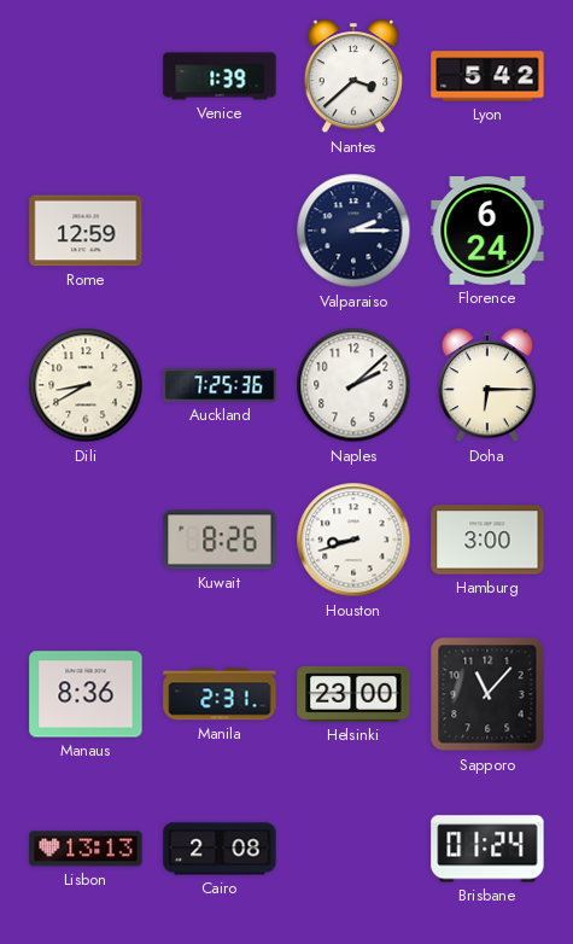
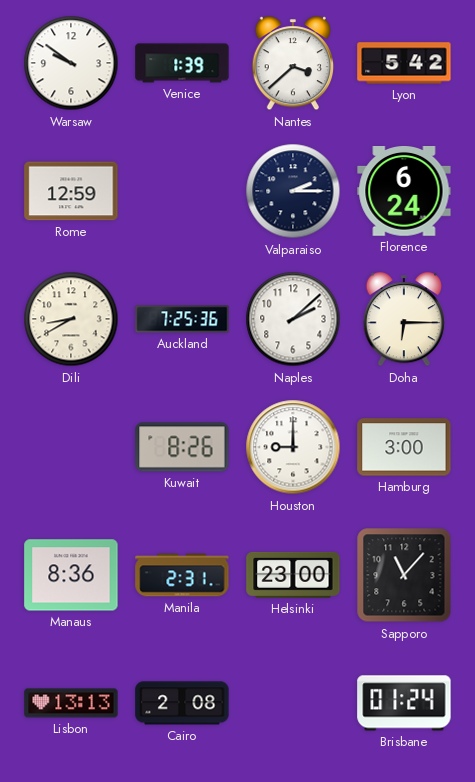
Warsaw: none -> 9:51 (71, 63)
Houston: 8:42 -> 9:00 (293, 447)
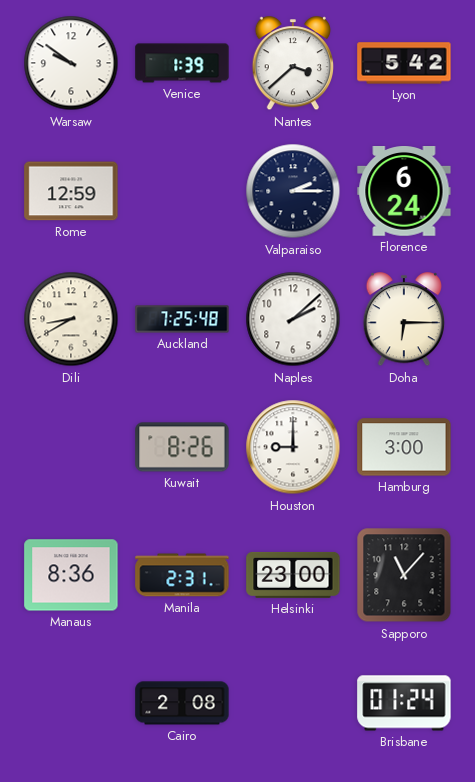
Auckland: 7:25:36 -> 7:25:48 (182, 319)
Lisbon: 13:13 -> none (71, 703)
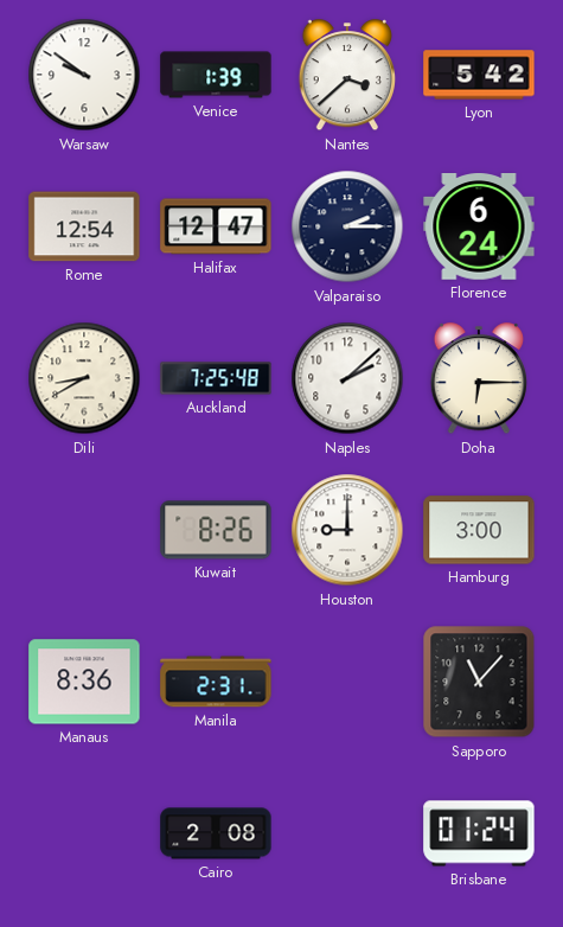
Rome: 12:59 -> 12:54 (84, 226)
Halifax: none -> 12:47 (216, 226)
Helsinki: 23:00 -> none (293, 575)
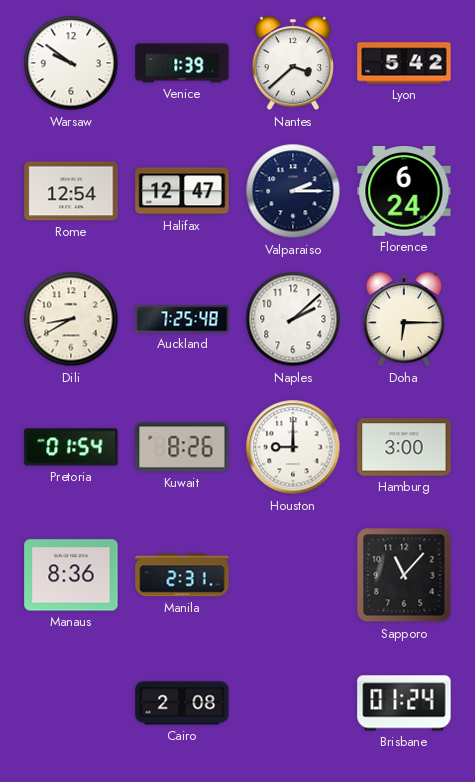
Pretoria: none -> 01:54 (71, 447)
